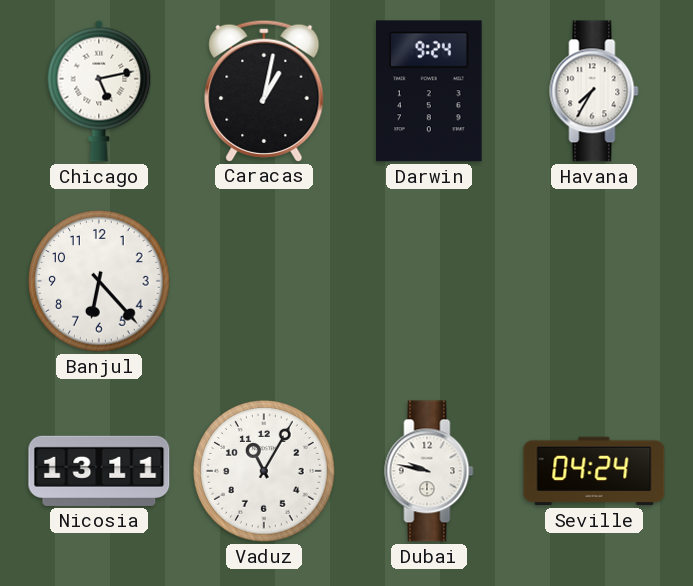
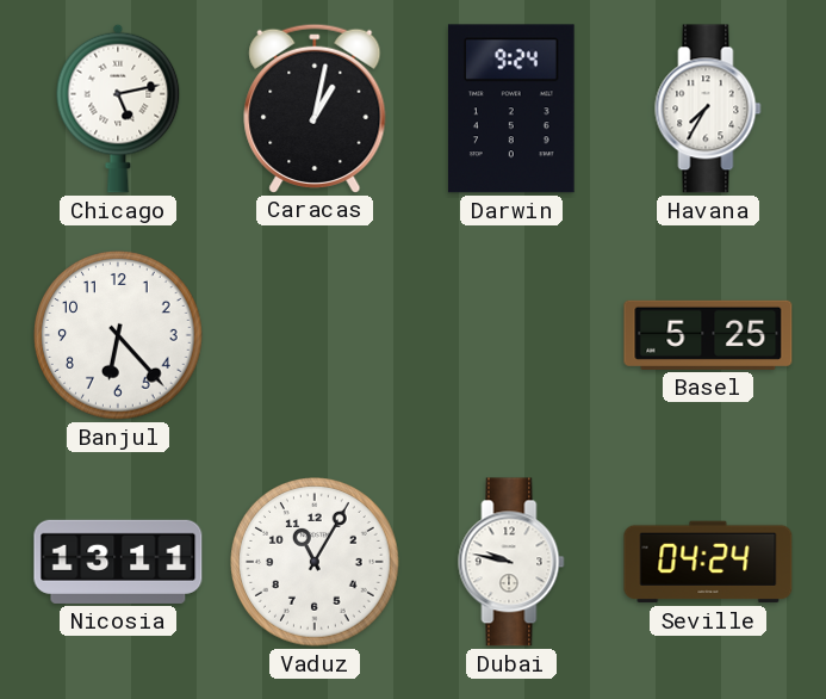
Basel: none -> 5:25 (708, 335)
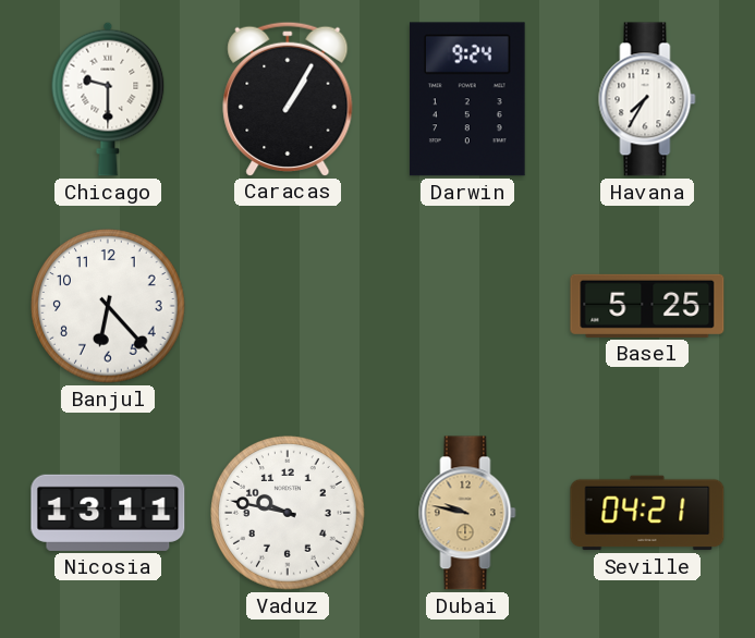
Chicago: 5:13 -> 9:30 (108, 99)
Caracas: 1:02 -> 1:05 (288, 98)
Vaduz: 11:05 -> 9:47 (288, 513)
Dubai dial: white -> champagne (467, 513)
Seville: 04:24 -> 04:21 (647, 513)
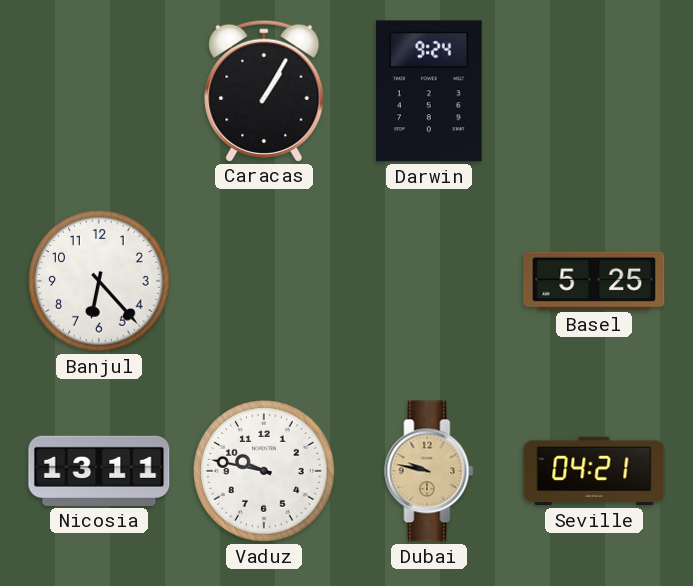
Chicago: 9:30 -> none (108, 99)
Havana: 7:35 -> none (647, 99)
